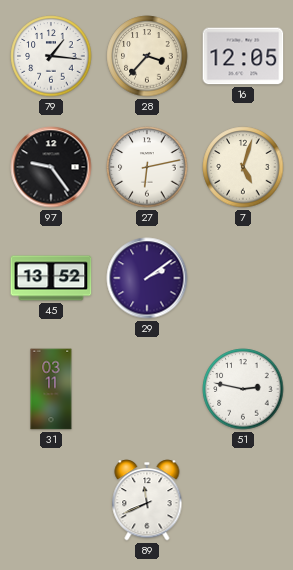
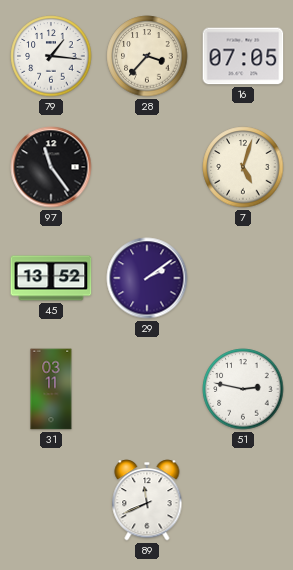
16: 12:05 -> 07:05 (243, 56)
97: 9:24 -> 11:24 (51, 167)
27: 6:13 -> none (147, 167)
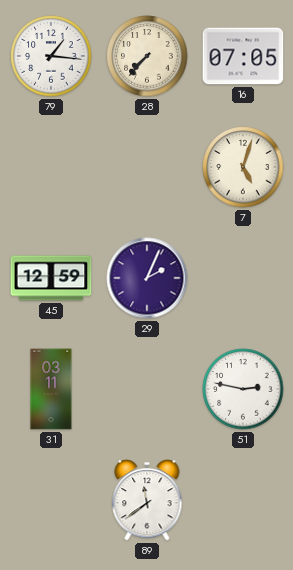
28: 3:37 -> 7:37 (147, 56)
97: 11:24 -> none (51, 167)
45: 13:52 -> 12:59 (51, 278)
29: 2:09 -> 2:04 (147, 278)
89: 11:41 -> 11:39 (147, 500)
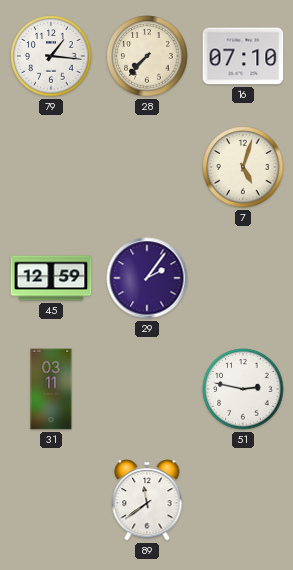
16: 07:05 -> 07:10 (243, 56)
29: 2:04 -> 2:06 (147, 278)
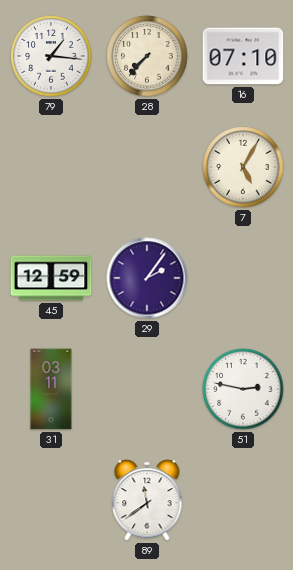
7: 5:03 -> 5:05 (243, 167)
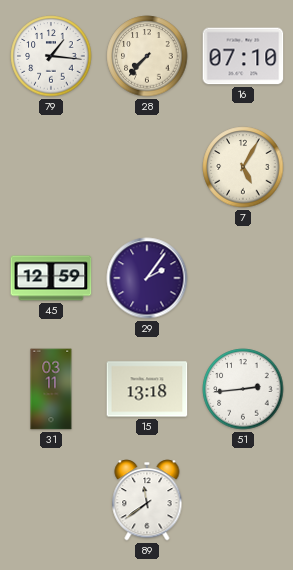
15: none -> 13:18 (147, 389)
51: 2:47 -> 2:44 (243, 389)
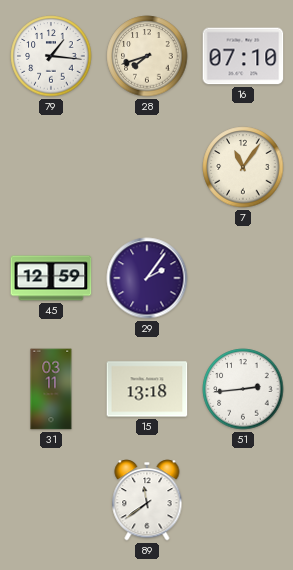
28: 7:37 -> 7:42 (147, 56)
7: 5:05 -> 11:06 (243, 167)
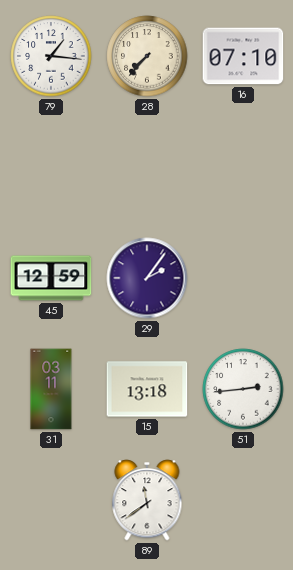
28: 7:42 -> 7:37 (147, 56)
7: 11:06 -> none (243, 167)
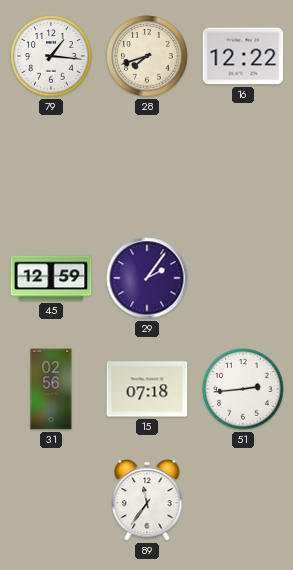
28: 7:37 -> 7:42 (147, 56)
16: 07:10 -> 12:22 (243, 56)
31: 03:11 -> 02:56 (51, 389)
15: 13:18 -> 07:18 (147, 389)
89: 11:39 -> 11:36 (147, 500)
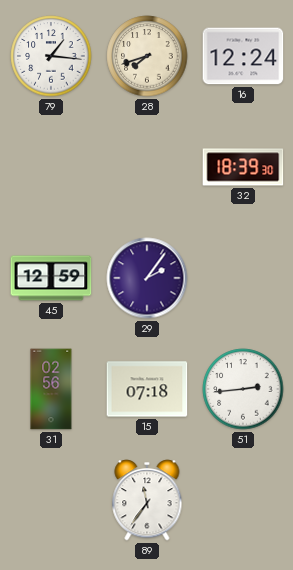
16: 12:22 -> 12:24 (243, 56)
32: none -> 18:39 (243, 167)
